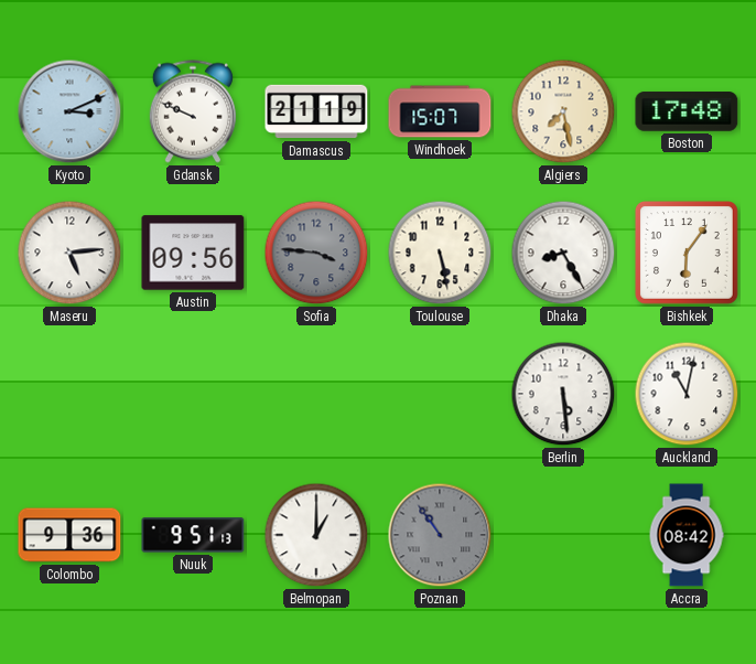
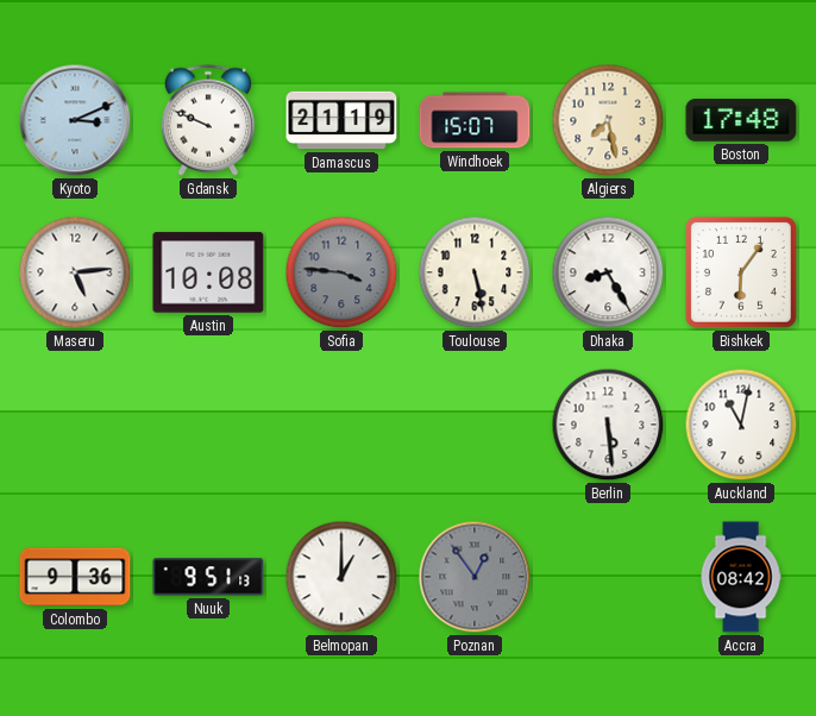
Austin: 09:56 -> 10:08 (208, 272)
Poznan: 10:54 -> 12:54 (475, 577)
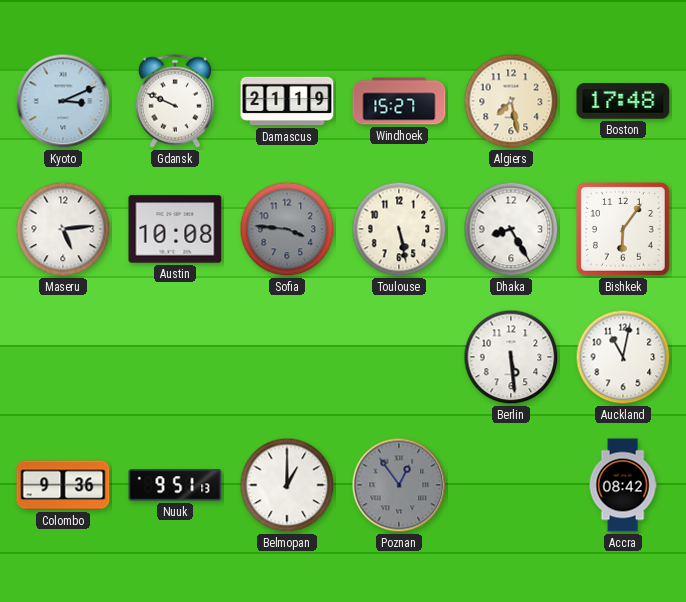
Windhoek: 15:07 -> 15:27 (399, 101)
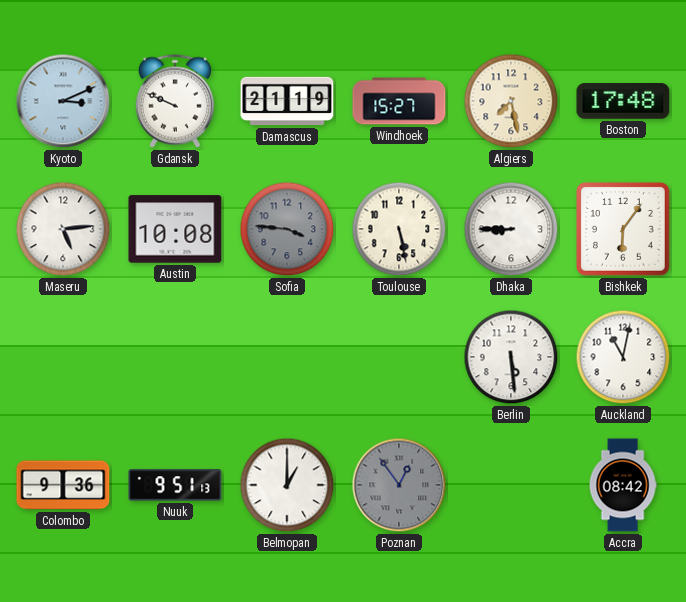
Dhaka: 8:25 -> 8:45 (511, 229)
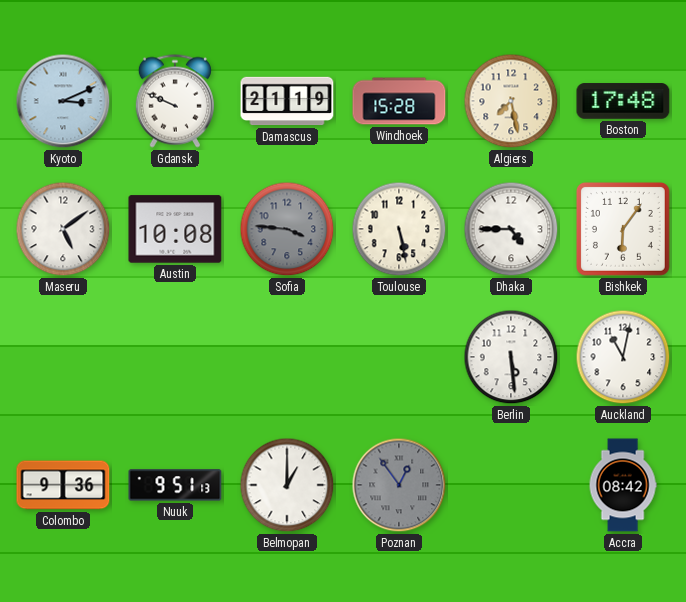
Windhoek: 15:27 -> 15:28 (399, 101)
Maseru: 5:14 -> 5:09 (63, 229)
Dhaka: 8:45 -> 4:45 (511, 229)
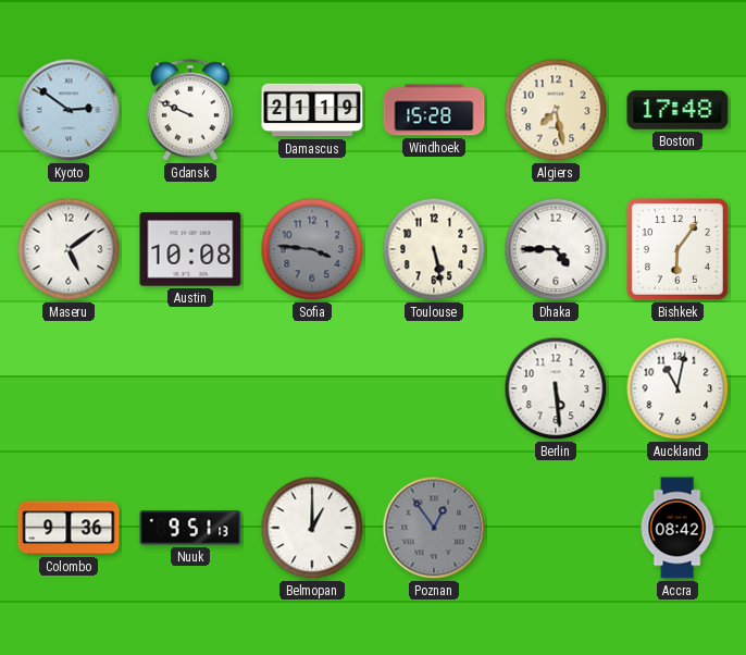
Kyoto: 3:11 -> 2:51 (69, 110)
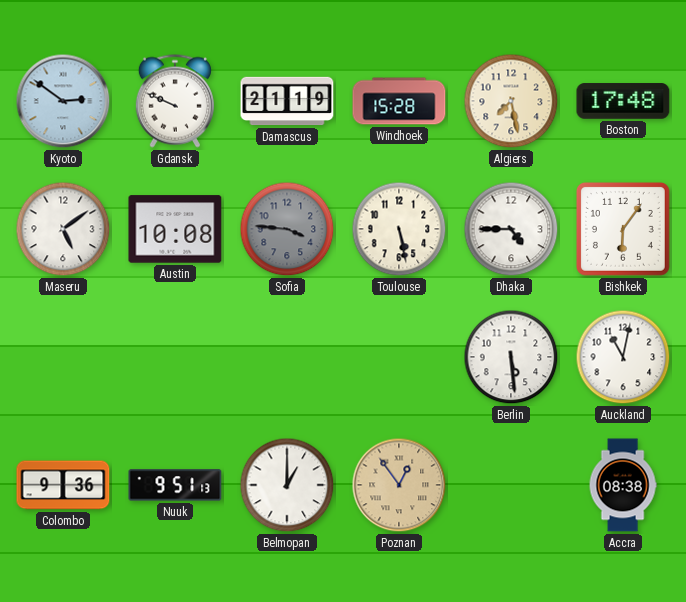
Poznan dial: grey -> champagne (399, 485)
Accra: 08:42 -> 08:38 (623, 485)
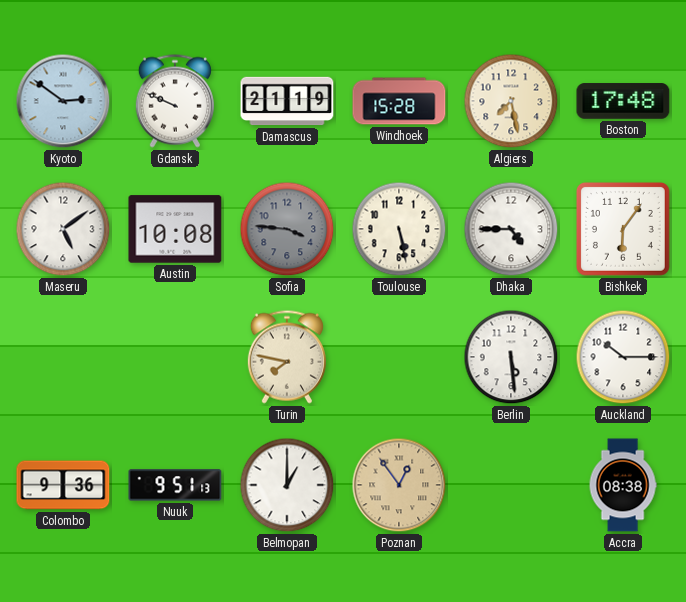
Turin: none -> 7:47 (287, 357)
Auckland: 11:02 -> 10:15 (623, 357)
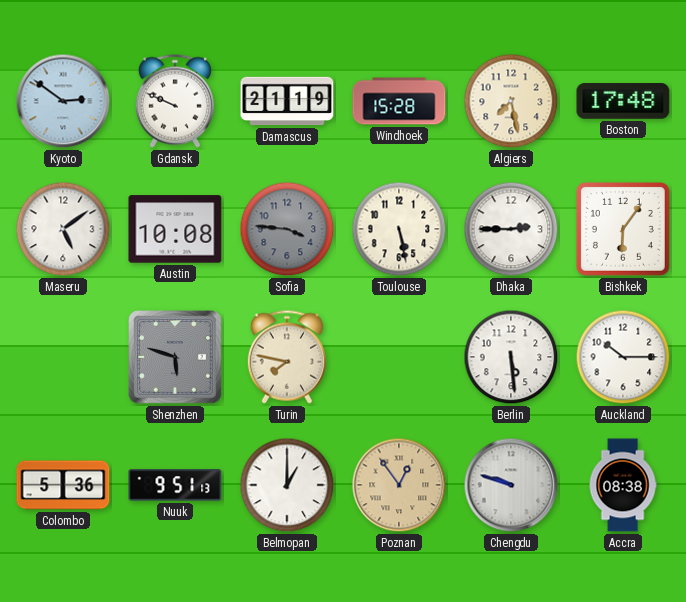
Dhaka: 4:45 -> 2:45 (511, 229)
Shenzhen: none -> 5:48 (176, 358)
Colombo: 9:36 -> 5:36 (63, 485)
Chengdu: none -> 9:48 (511, 485)
